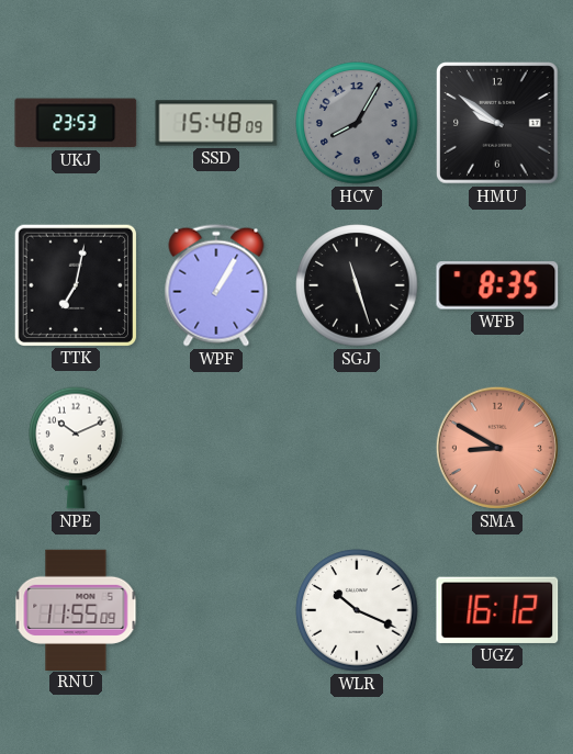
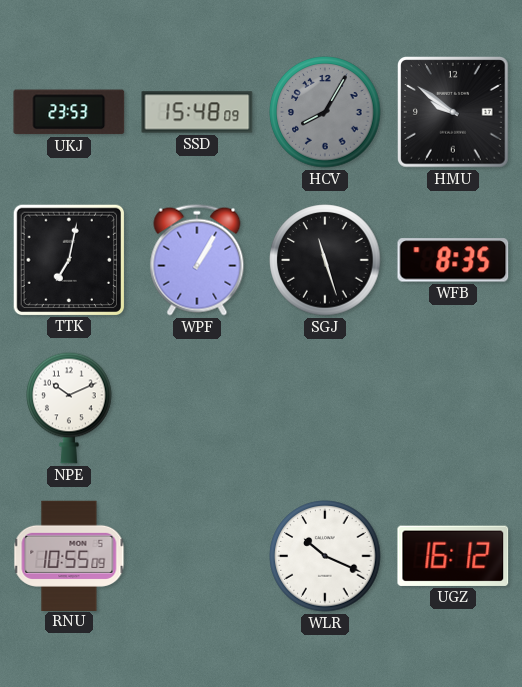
SMA: 8:50 -> none (497, 448)
RNU: 11:55 -> 10:55 (69, 555)
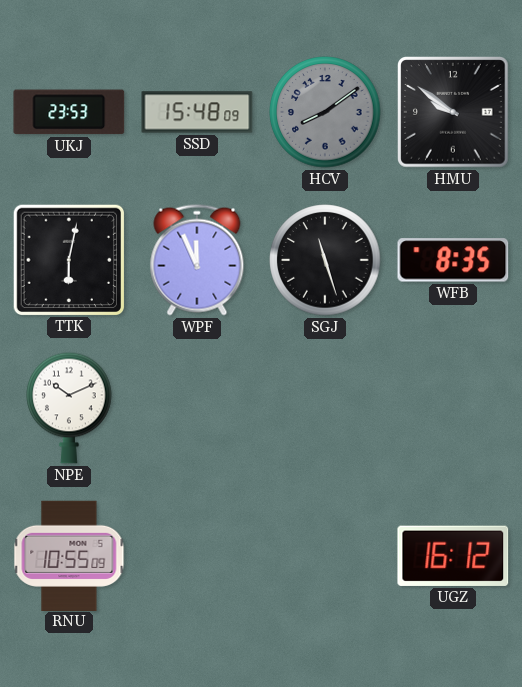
HCV: 8:05 -> 8:09 (325, 112)
TTK: 7:02 -> 6:02 (68, 259)
WPF: 1:05 -> 11:56 (197, 260)
WLR: 10:19 -> none (325, 556)
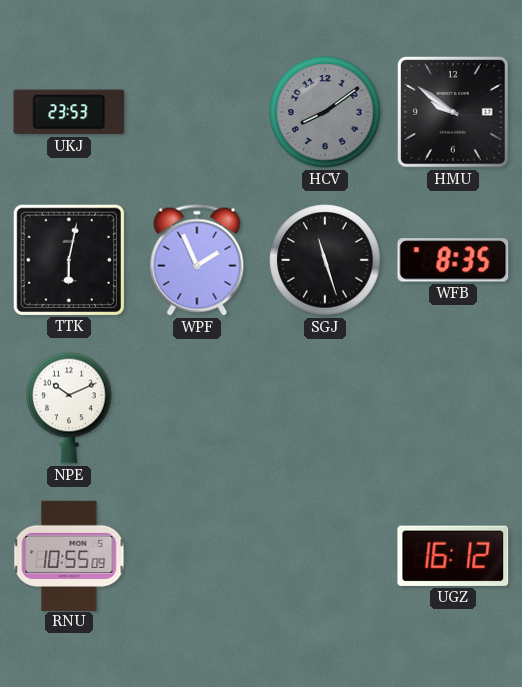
SSD: 15:48 -> none (197, 112)
WPF: 11:56 -> 1:56 (197, 260)
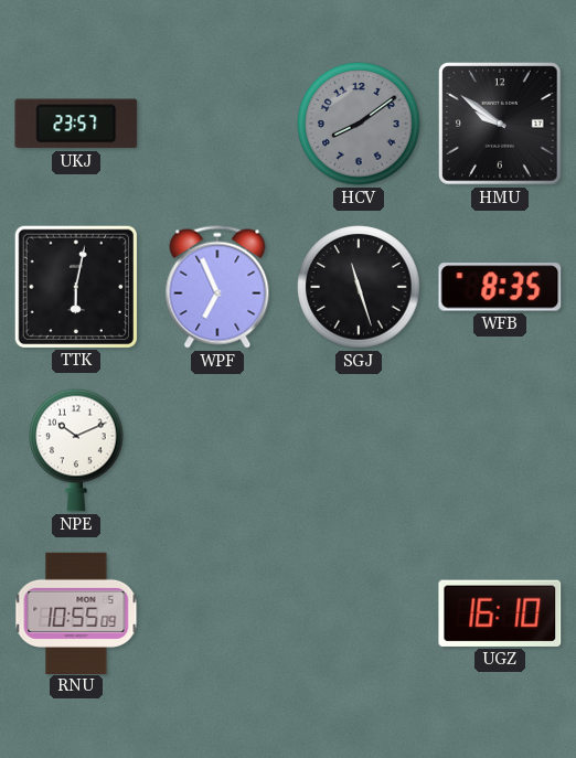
UKJ: 23:53 -> 23:57 (76, 124)
WPF: 1:56 -> 6:56 (217, 287)
UGZ: 16:12 -> 16:10 (500, 613)
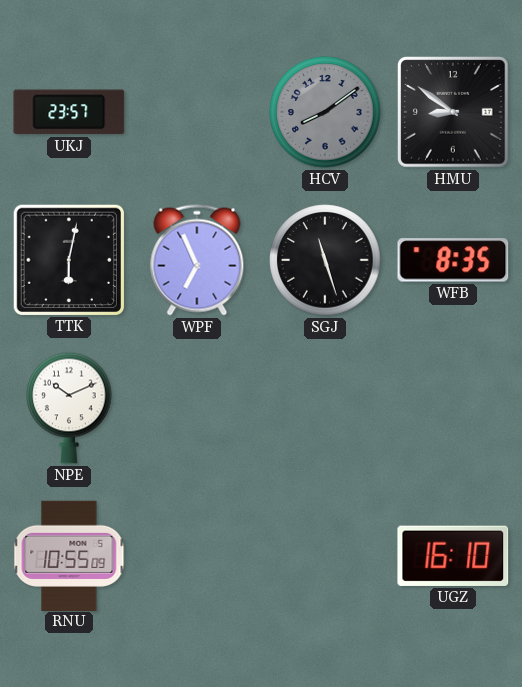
HMU: 9:51 -> 8:51 (454, 113)
